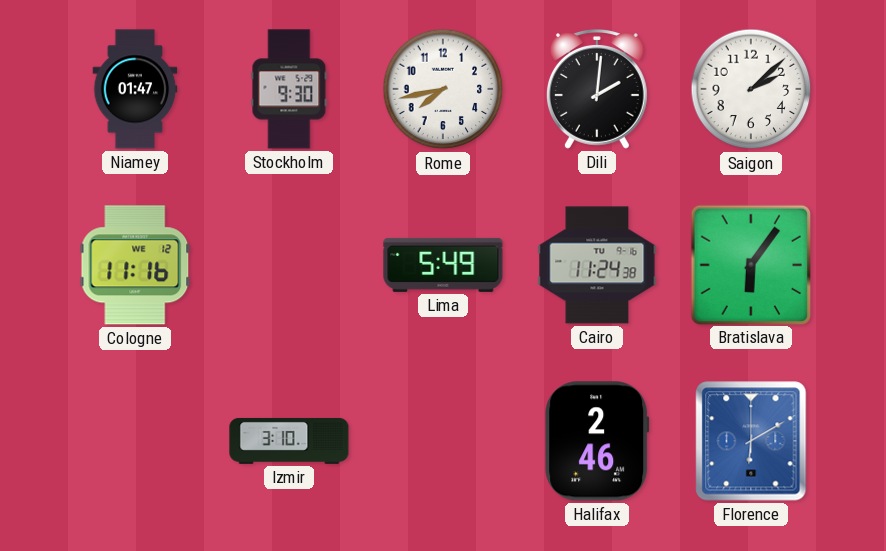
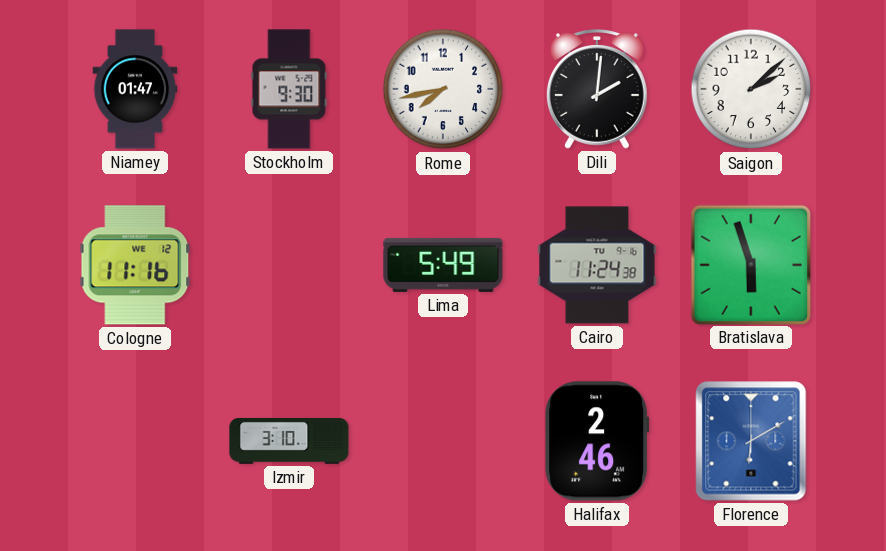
Bratislava: 6:06 -> 5:57 (750, 264)
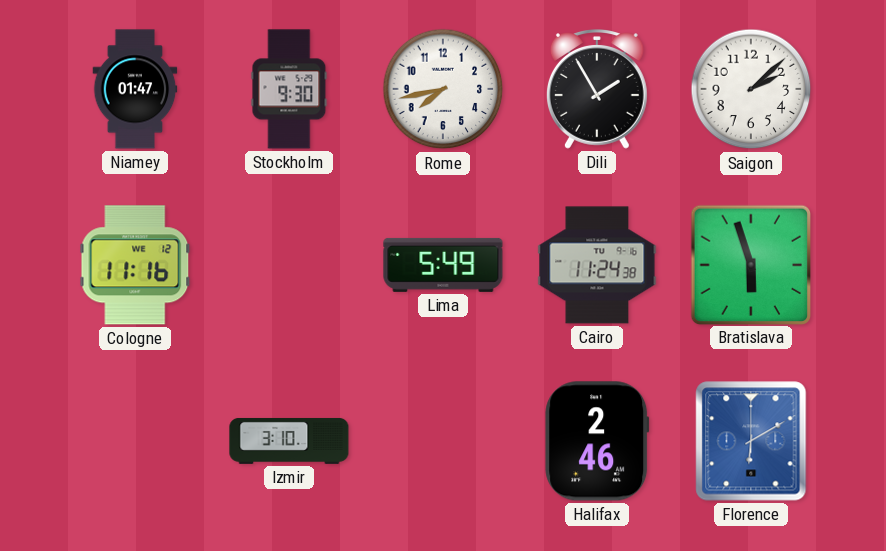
Dili: 2:01 -> 1:55 (597, 90)
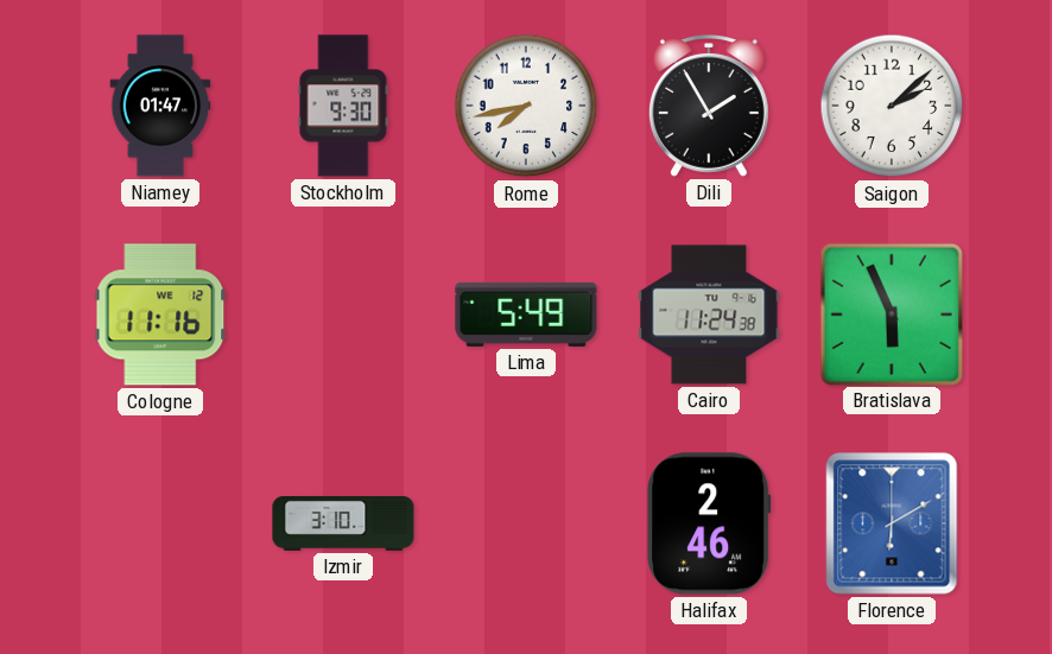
Bratislava: 5:57 -> 5:56 (891, 313)
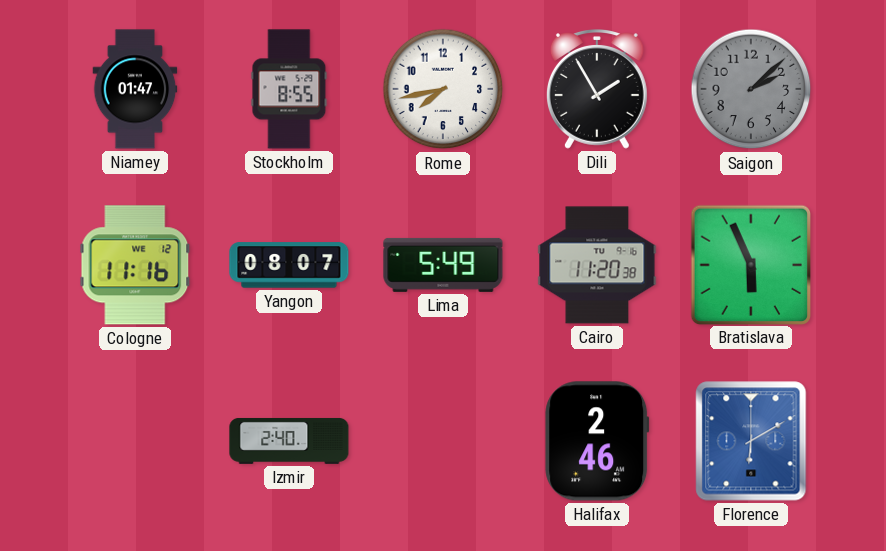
Stockholm: 9:30 -> 8:55 (289, 89)
Saigon dial: white -> grey (751, 89)
Yangon: none -> 08:07 (289, 265)
Cairo: 11:24 -> 11:20 (597, 265)
Izmir: 3:10 -> 2:40 (289, 441)
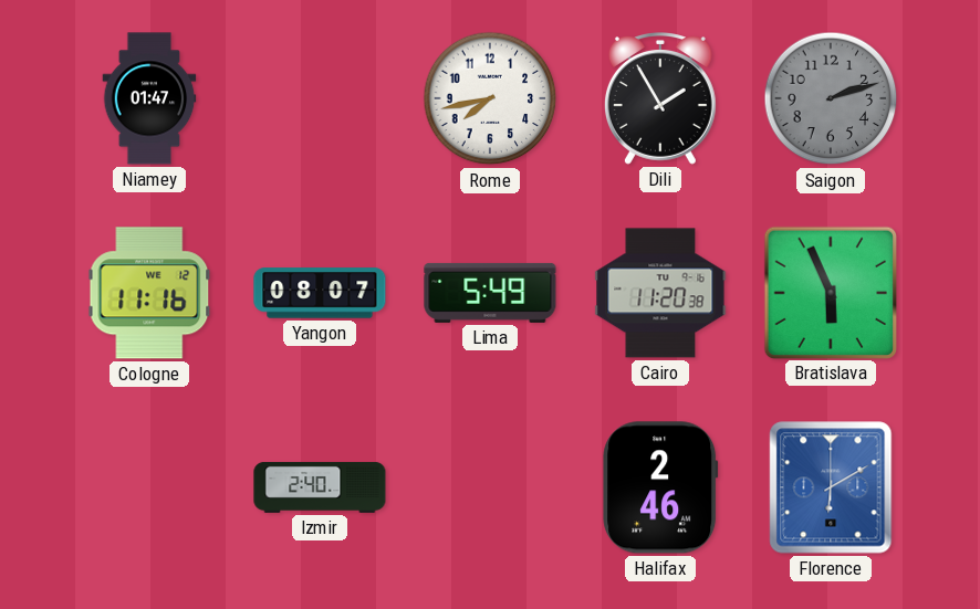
Stockholm: 8:55 -> none (289, 89)
Saigon: 2:08 -> 2:12 (831, 98)
